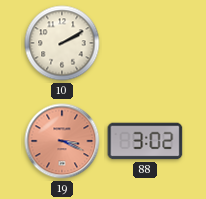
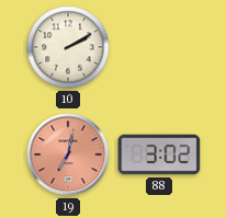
19: 3:19 -> 7:02 (68, 154)
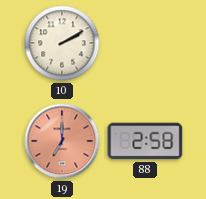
19: 7:02 -> 7:00 (62, 141)
88: 3:02 -> 2:58 (145, 141)
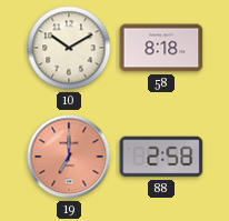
10: 2:10 -> 10:10 (69, 48)
58: none -> 8:18 (161, 48)
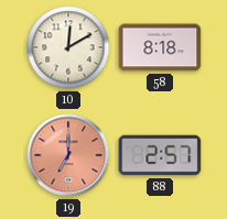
10: 10:10 -> 12:10 (68, 47)
88: 2:58 -> 2:57 (160, 155)
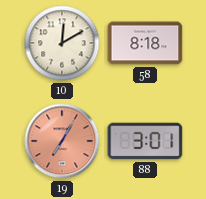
19: 7:00 -> 7:05 (62, 141)
88: 2:57 -> 3:01 (145, 141)
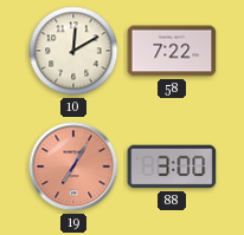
58: 8:18 -> 7:22 (172, 51)
88: 3:01 -> 3:00 (172, 167)
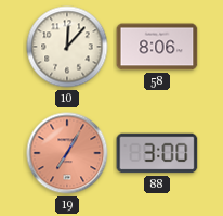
10: 12:10 -> 12:07 (67, 47)
58: 7:22 -> 8:06 (157, 47)
